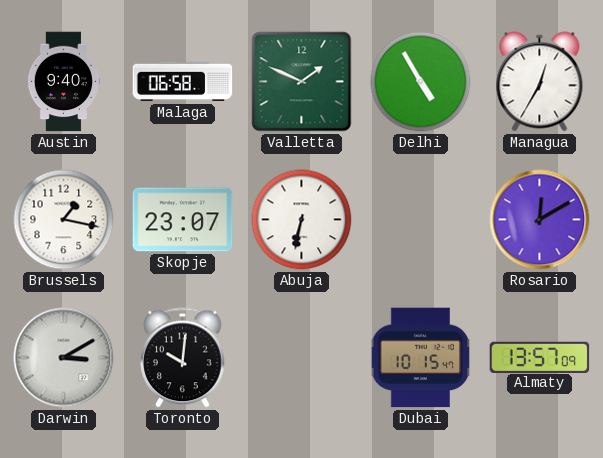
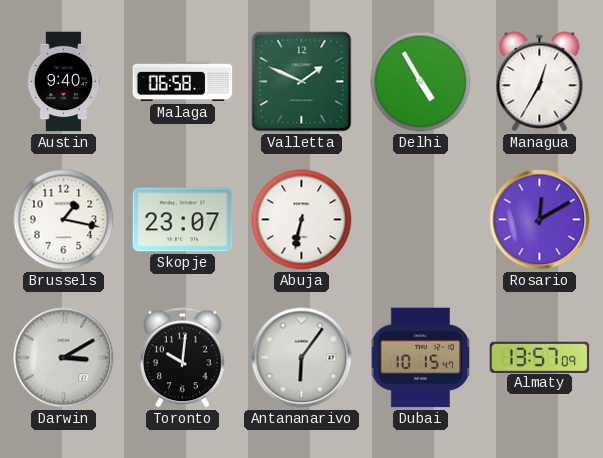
Antananarivo: none -> 6:06 (302, 358)
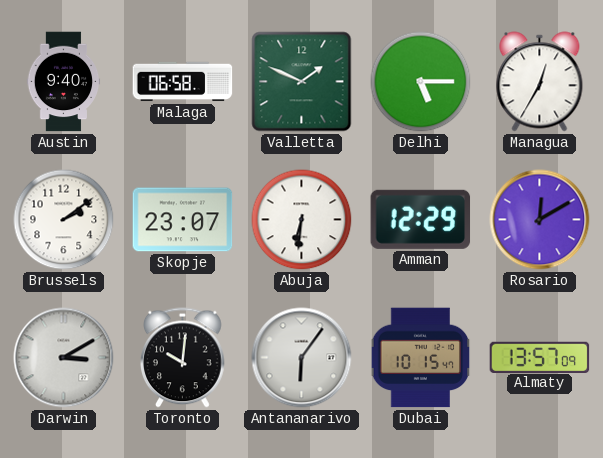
Delhi: 4:55 -> 5:15 (421, 82)
Brussels: 1:17 -> 2:09 (64, 220)
Abuja: 6:32 -> 6:31 (302, 220)
Amman: none -> 12:29 (421, 219)
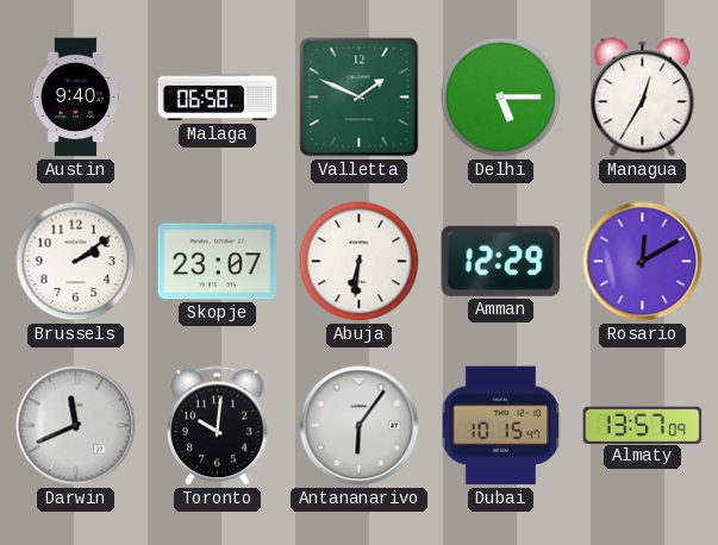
Darwin: 3:10 -> 11:41 (76, 426)
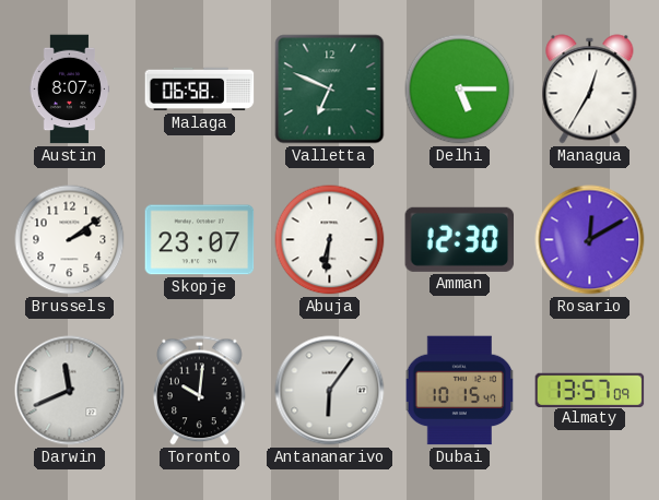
Austin: 9:40 -> 8:07 (70, 90)
Valletta: 1:49 -> 6:49 (330, 90)
Amman: 12:29 -> 12:30 (460, 239)
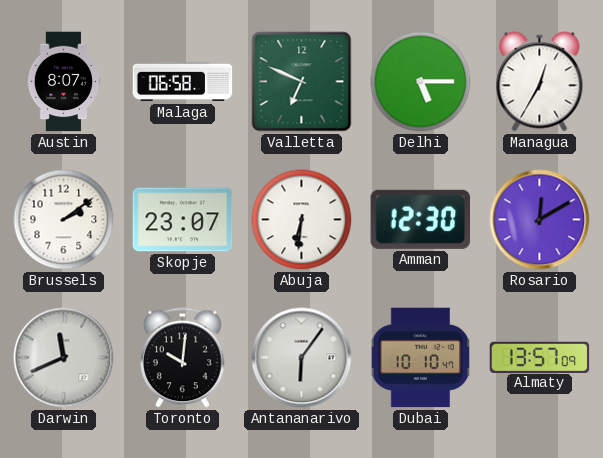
Dubai: 10:15 -> 10:10 (421, 358)
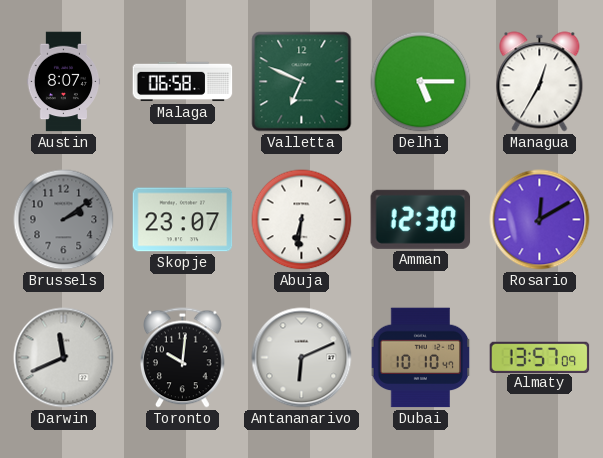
Brussels dial: white -> grey (64, 220)
Antananarivo: 6:06 -> 6:11 (302, 358)
